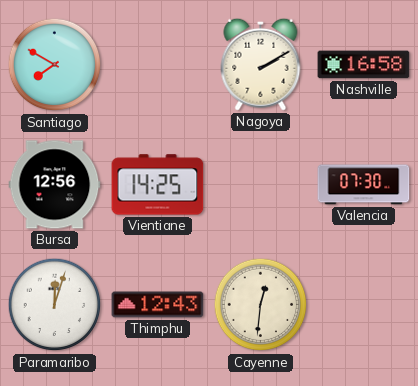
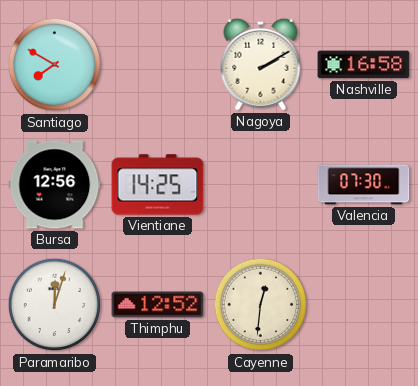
Thimphu: 12:43 -> 12:52 (158, 305)
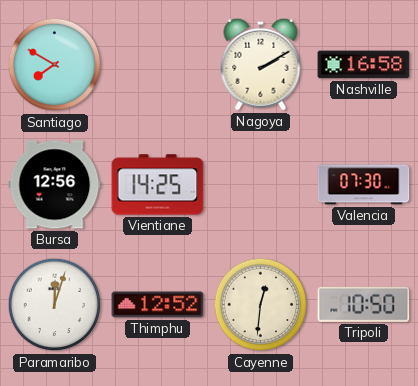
Tripoli: none -> 10:50 (364, 304)
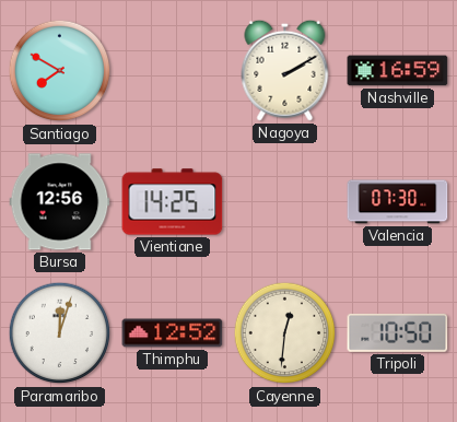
Nashville: 16:58 -> 16:59 (398, 71)
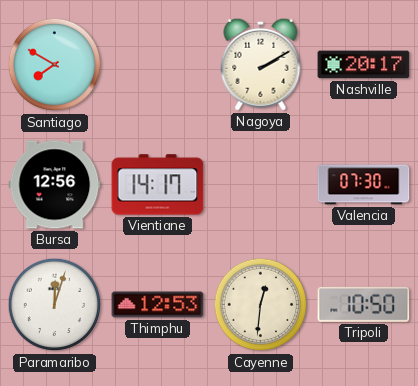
Nashville: 16:59 -> 20:17 (364, 65)
Vientiane: 14:25 -> 14:17 (158, 185)
Thimphu: 12:52 -> 12:53 (158, 305)
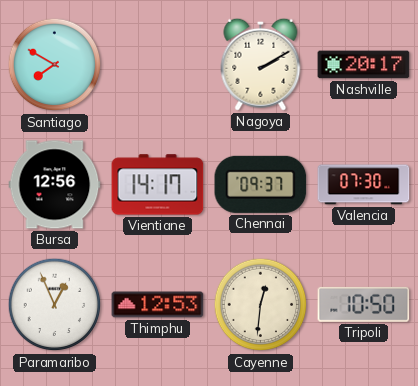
Chennai: none -> 09:37 (261, 184)
Paramaribo: 12:03 -> 12:56 (55, 305)
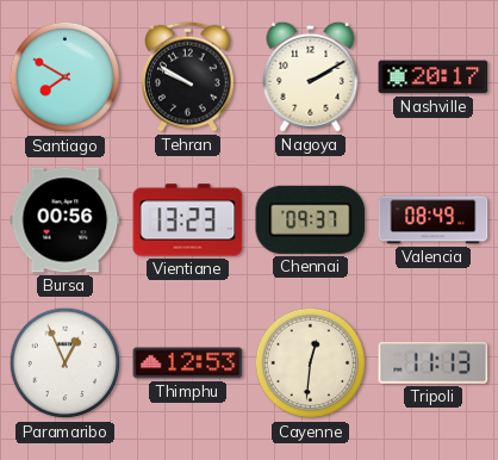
Tehran: none -> 9:50 (188, 76)
Bursa: 12:56 -> 00:56 (66, 220)
Vientiane: 14:17 -> 13:23 (188, 220)
Valencia: 07:30 -> 08:49 (434, 220)
Tripoli: 10:50 -> 11:13 (434, 362)
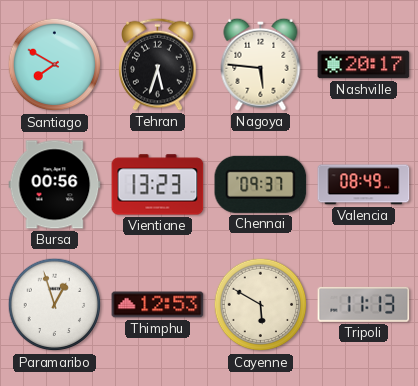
Tehran: 9:50 -> 5:33 (158, 64)
Nagoya: 2:10 -> 5:46 (261, 64)
Paramaribo: 12:56 -> 12:57 (55, 305)
Cayenne: 12:31 -> 5:50 (261, 305)
